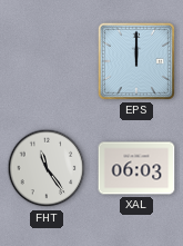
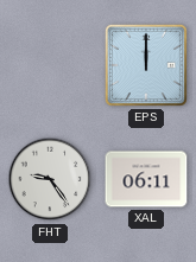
FHT: 11:24 -> 9:24 (50, 179)
XAL: 06:03 -> 06:11 (146, 179)
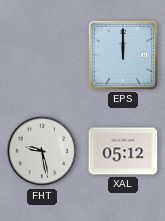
FHT: 9:24 -> 9:28 (42, 151)
XAL: 06:11 -> 05:12 (123, 151)
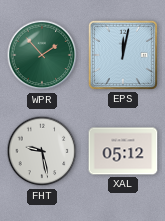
WPR: none -> 1:53 (42, 55)
EPS: 12:00 -> 12:02 (123, 55)
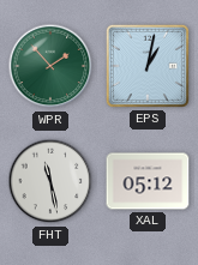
EPS: 12:02 -> 1:02 (148, 66)
FHT: 9:28 -> 11:28 (50, 181)
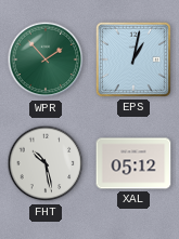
FHT: 11:28 -> 10:28 (46, 163)
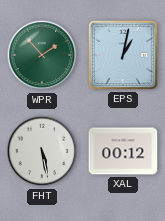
FHT: 10:28 -> 5:28 (42, 151)
XAL: 05:12 -> 00:12 (123, 151)
